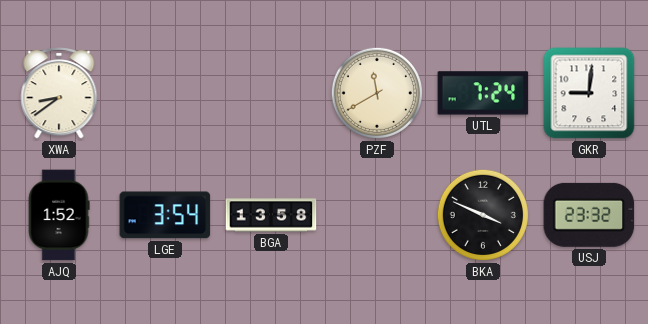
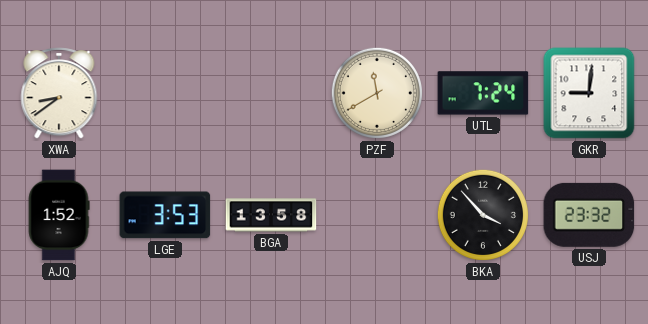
LGE: 3:54 -> 3:53 (165, 215)
BKA: 3:49 -> 3:53 (483, 215)
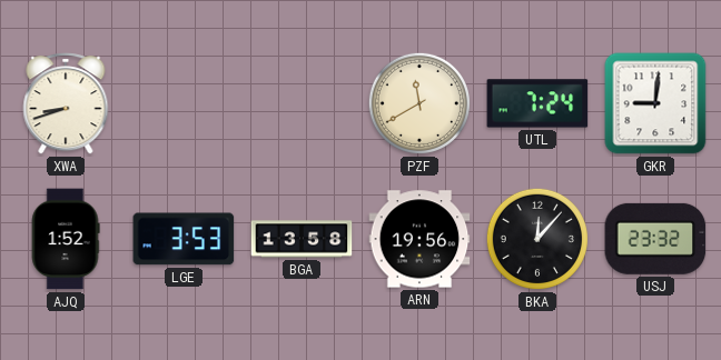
XWA: 8:39 -> 8:42 (66, 103)
ARN: none -> 19:56 (419, 239)
BKA: 3:53 -> 12:07 (537, 239)
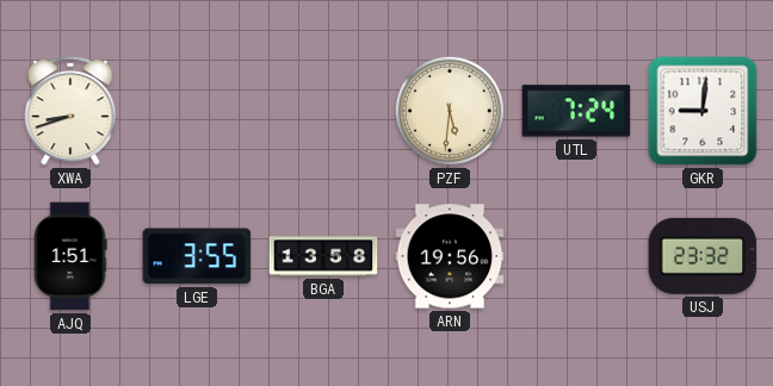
PZF: 11:40 -> 5:31 (450, 111)
AJQ: 1:52 -> 1:51 (70, 256)
LGE: 3:53 -> 3:55 (197, 256)
BKA: 12:07 -> none (537, 239)
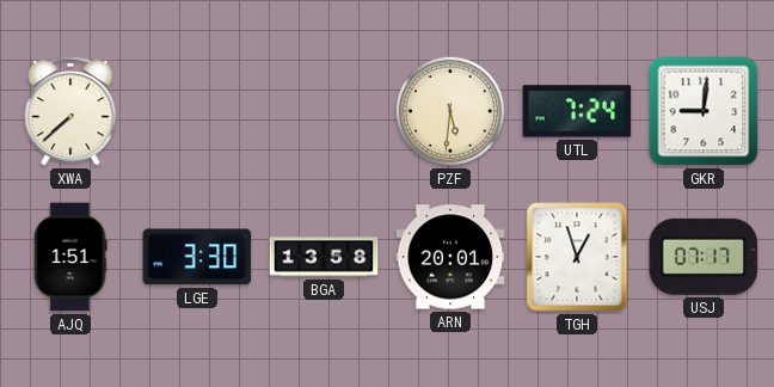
XWA: 8:42 -> 7:38 (70, 111)
LGE: 3:55 -> 3:30 (197, 257)
ARN: 19:56 -> 20:01 (450, 257)
TGH: none -> 12:57 (577, 257)
USJ: 23:32 -> 07:17 (704, 257)
